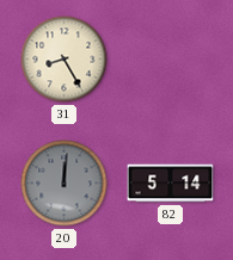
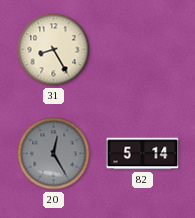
20: 12:01 -> 12:25 (54, 154)
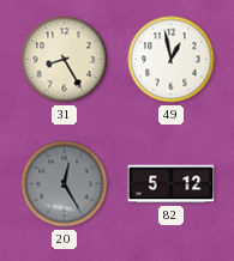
49: none -> 12:58 (172, 60)
82: 5:14 -> 5:12 (172, 184)
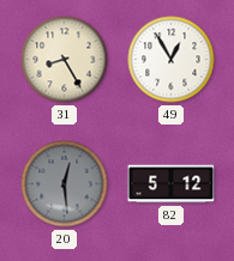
49: 12:58 -> 12:55 (172, 60)
20: 12:25 -> 12:29 (65, 184)
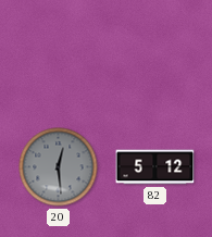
31: 8:25 -> none (65, 60)
49: 12:55 -> none (172, 60)
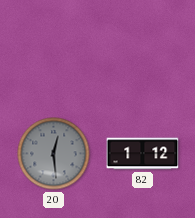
82: 5:12 -> 1:12 (143, 154)
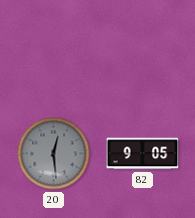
82: 1:12 -> 9:05 (143, 154)
